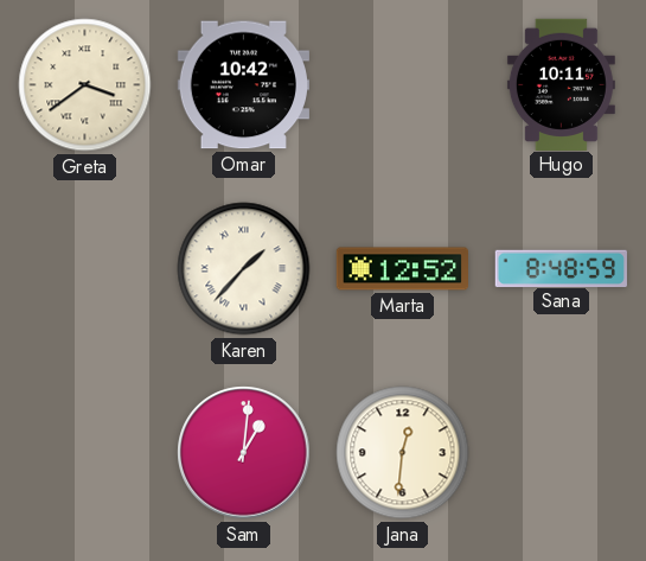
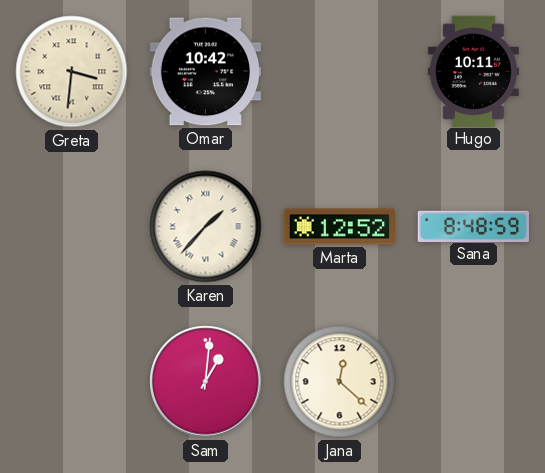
Greta: 3:39 -> 3:31 (72, 72)
Jana: 12:31 -> 12:22 (340, 382)
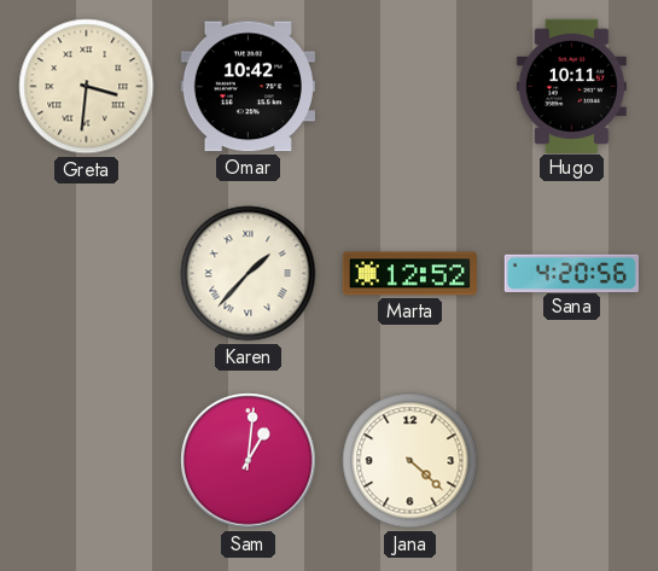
Sana: 8:48 -> 4:20 (571, 273)
Jana: 12:22 -> 4:22 (410, 461)
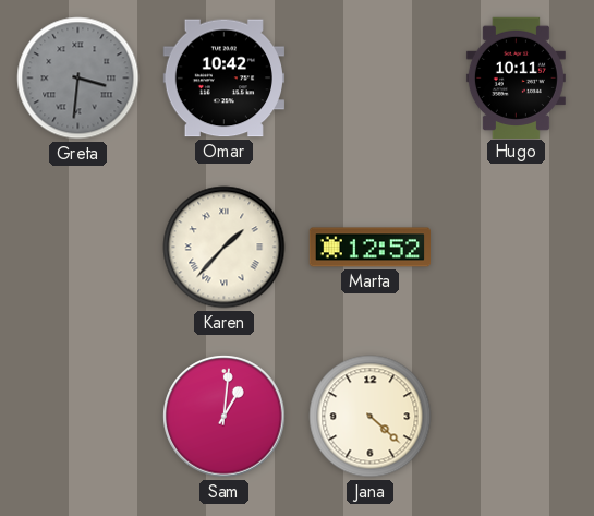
Greta dial: cream -> grey (78, 79)
Sana: 4:20 -> none (571, 273)
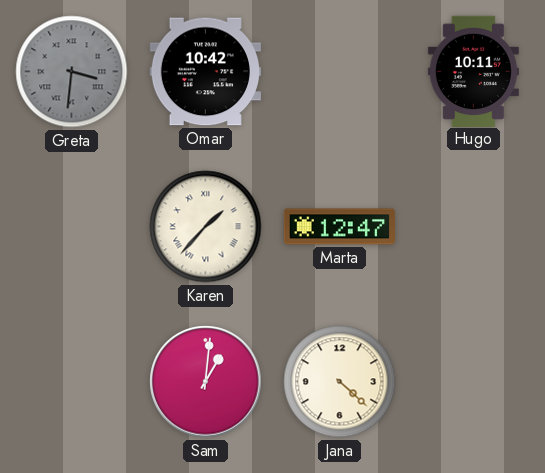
Marta: 12:52 -> 12:47 (339, 227)
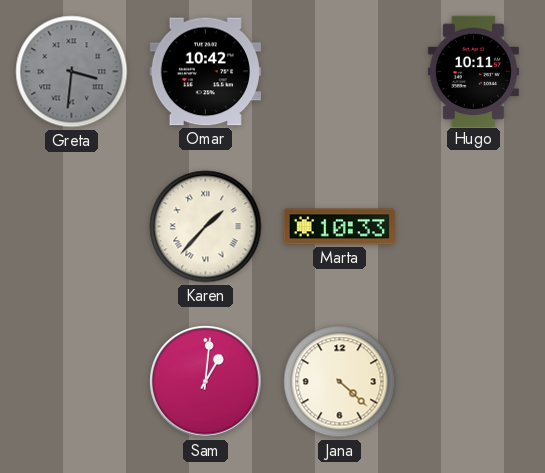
Marta: 12:47 -> 10:33 (339, 227)
